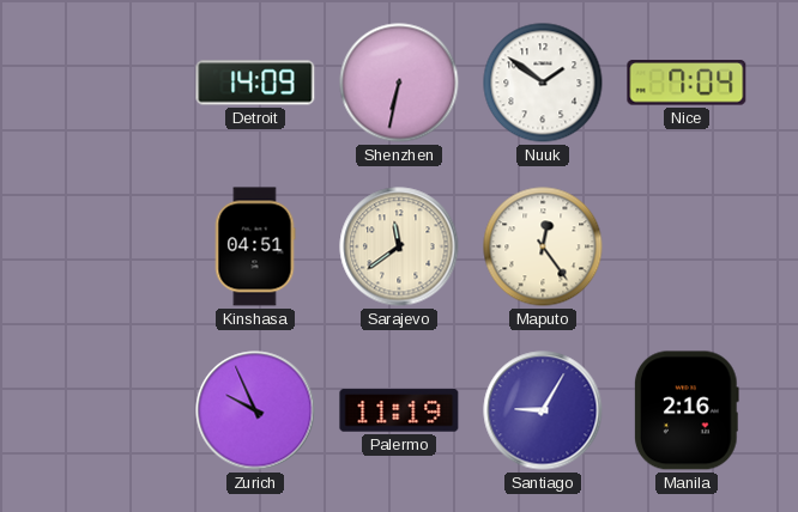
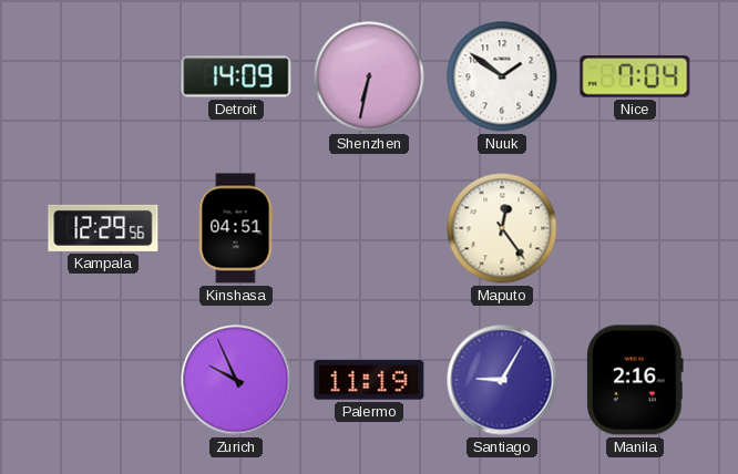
Kampala: none -> 12:29 (103, 228)
Sarajevo: 11:39 -> none (399, 246)
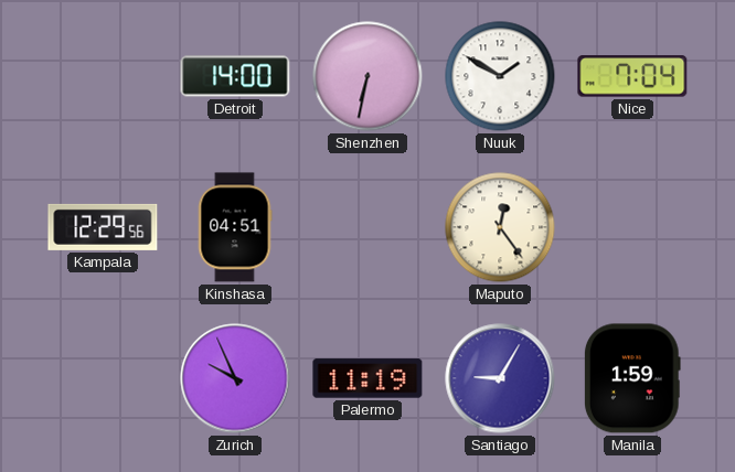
Detroit: 14:09 -> 14:00 (235, 76)
Nuuk: 1:51 -> 1:50 (500, 76)
Manila: 2:16 -> 1:59 (632, 378)
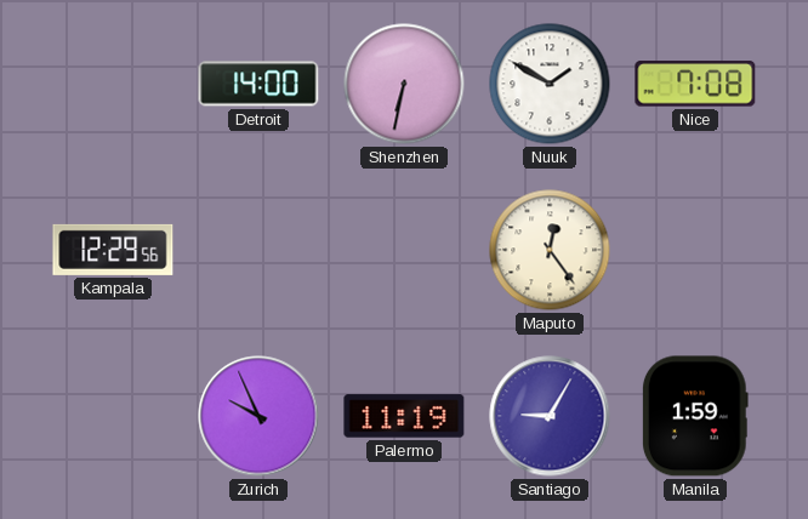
Nice: 7:04 -> 7:08 (695, 84)
Kinshasa: 04:51 -> none (235, 227)
